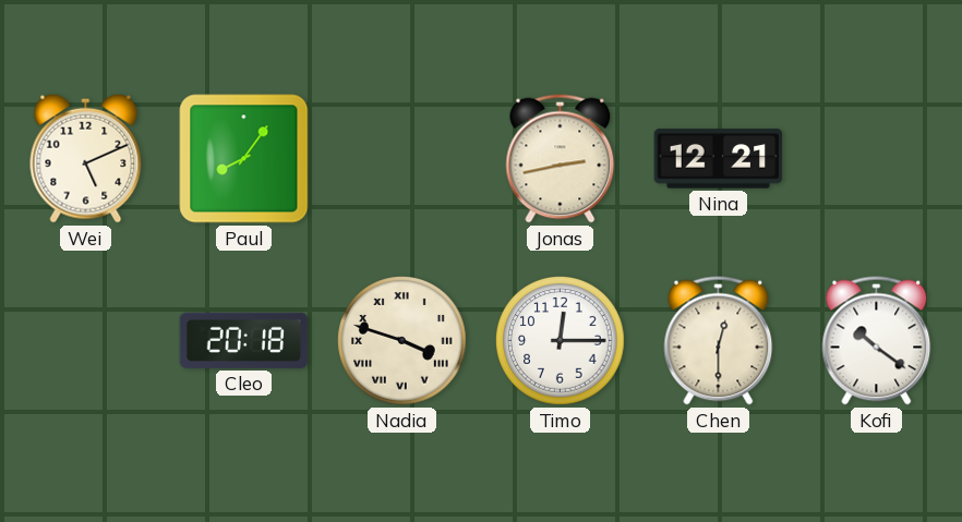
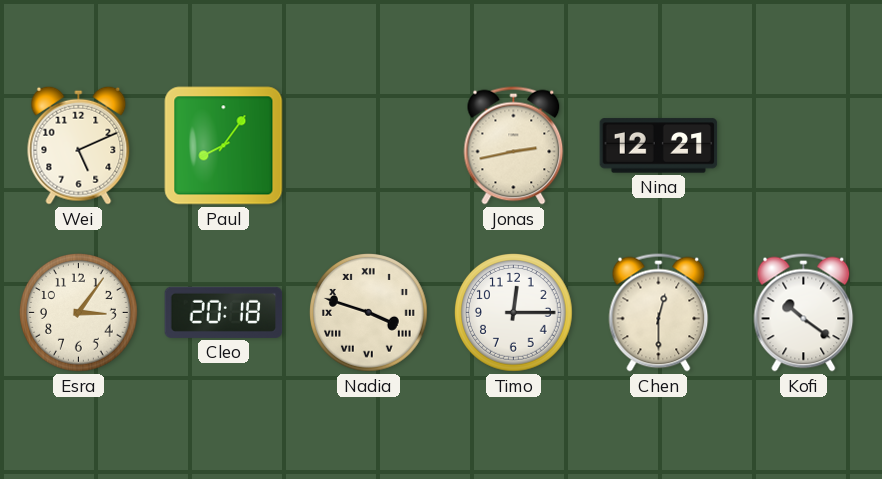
Esra: none -> 3:06 (79, 313)
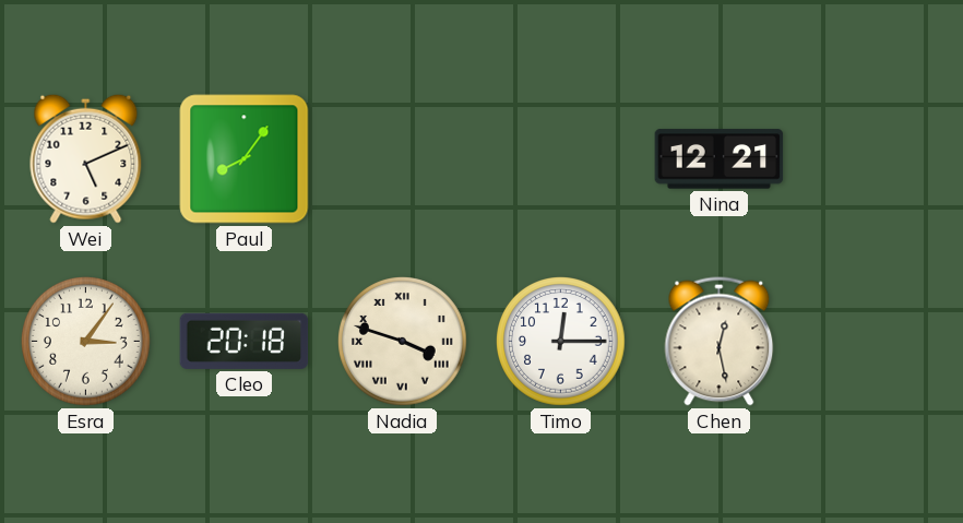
Jonas: 2:43 -> none (514, 146)
Chen: 12:30 -> 12:28 (720, 342)
Kofi: 10:21 -> none (804, 313)
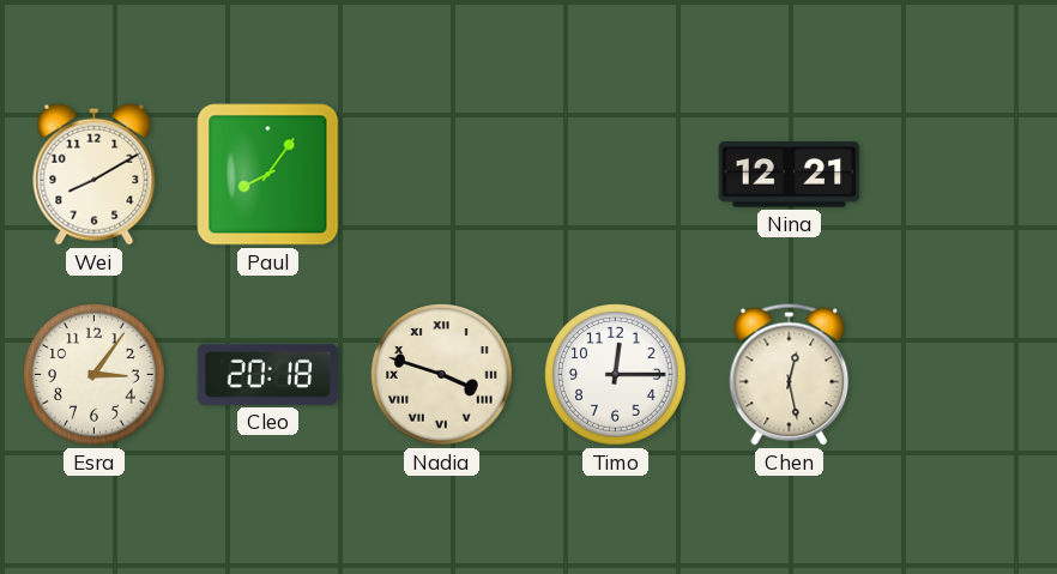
Wei: 5:11 -> 8:10 (95, 174)
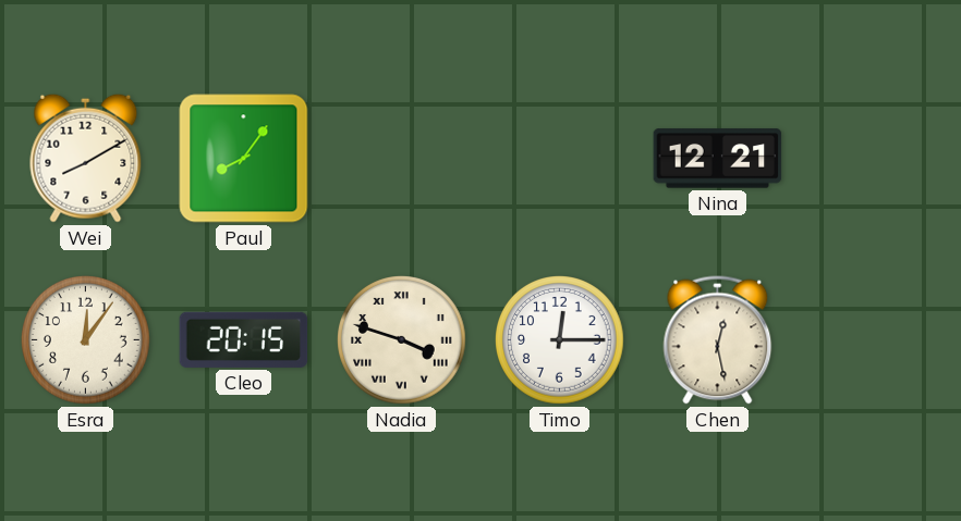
Esra: 3:06 -> 12:06 (86, 340)
Cleo: 20:18 -> 20:15 (244, 339)
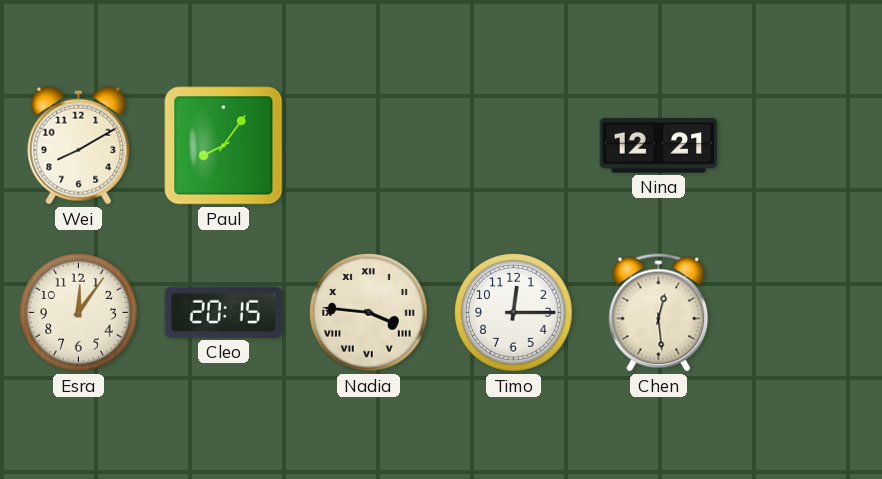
Nadia: 3:48 -> 3:46 (369, 313)
Chen: 12:28 -> 12:29 (659, 313)
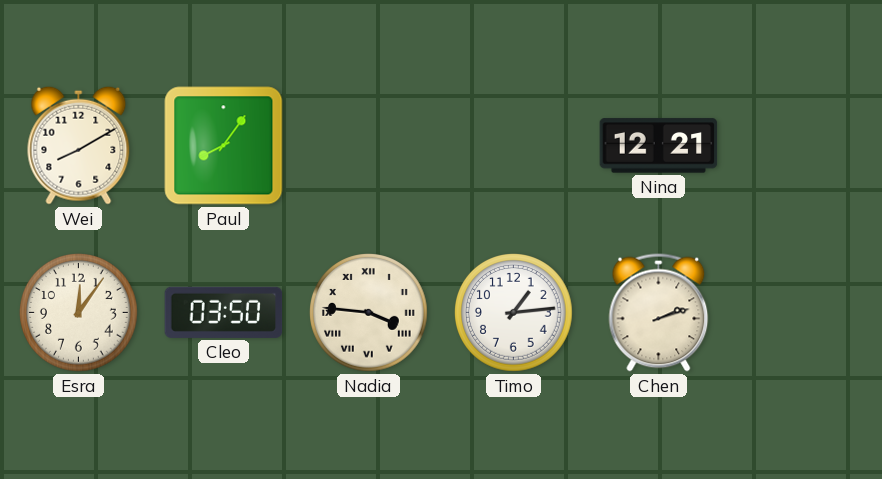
Cleo: 20:15 -> 03:50 (224, 312)
Timo: 12:15 -> 1:14 (514, 313)
Chen: 12:29 -> 2:12 (659, 313)
